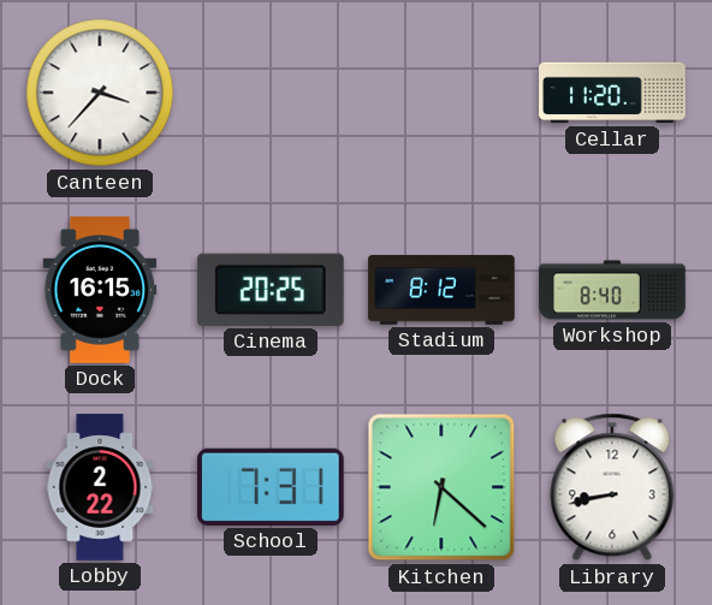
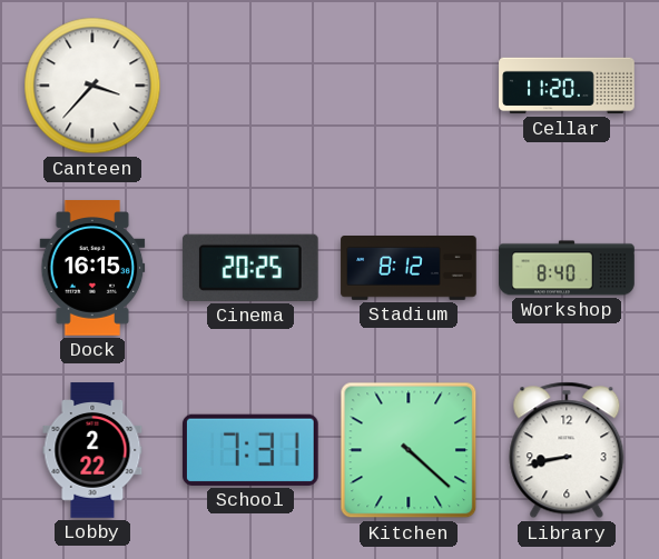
Kitchen: 6:22 -> 4:22 (409, 450)
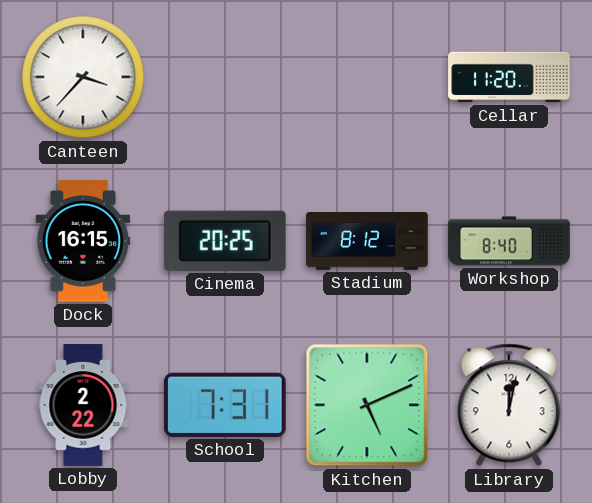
Kitchen: 4:22 -> 5:11 (367, 405)
Library: 8:43 -> 12:02 (509, 405)
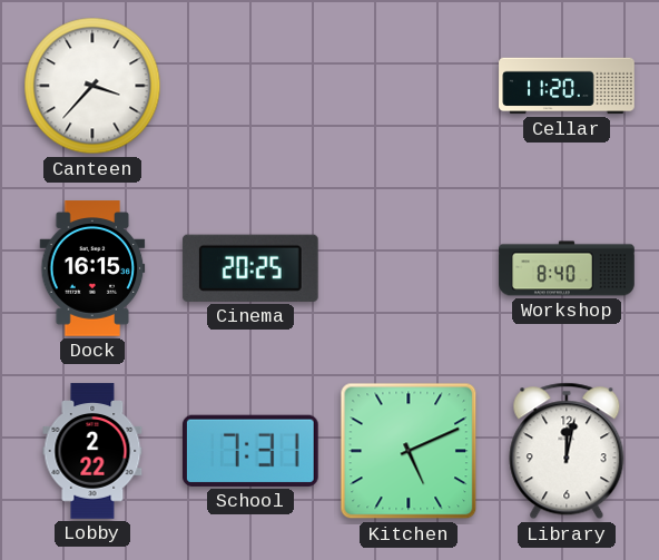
Stadium: 8:12 -> none (367, 241)
